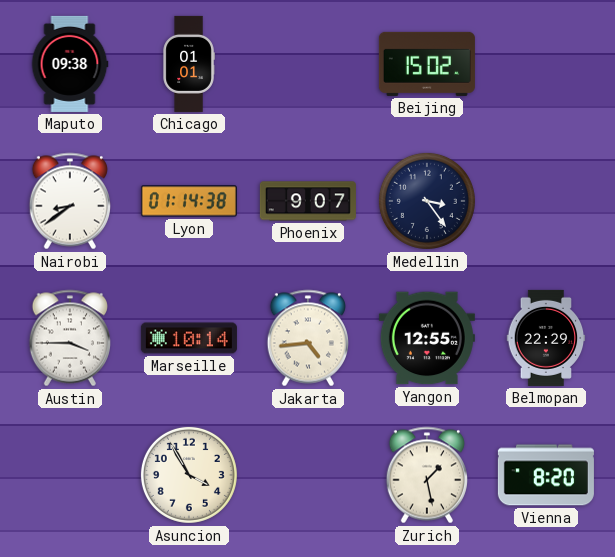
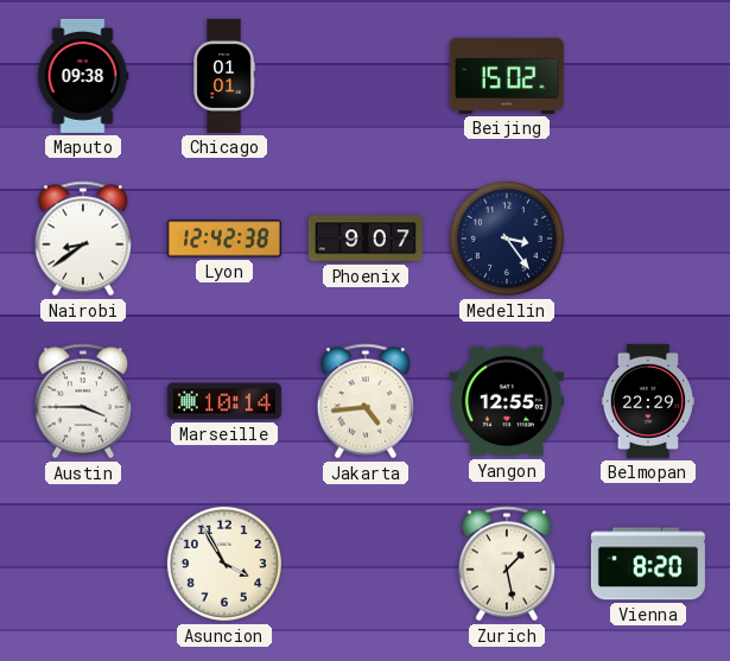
Lyon: 01:14 -> 12:42 (224, 239)
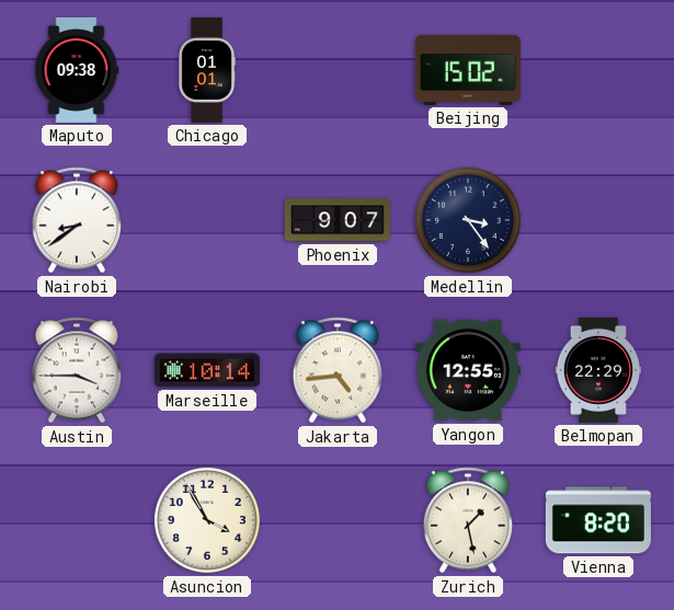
Lyon: 12:42 -> none (224, 239)
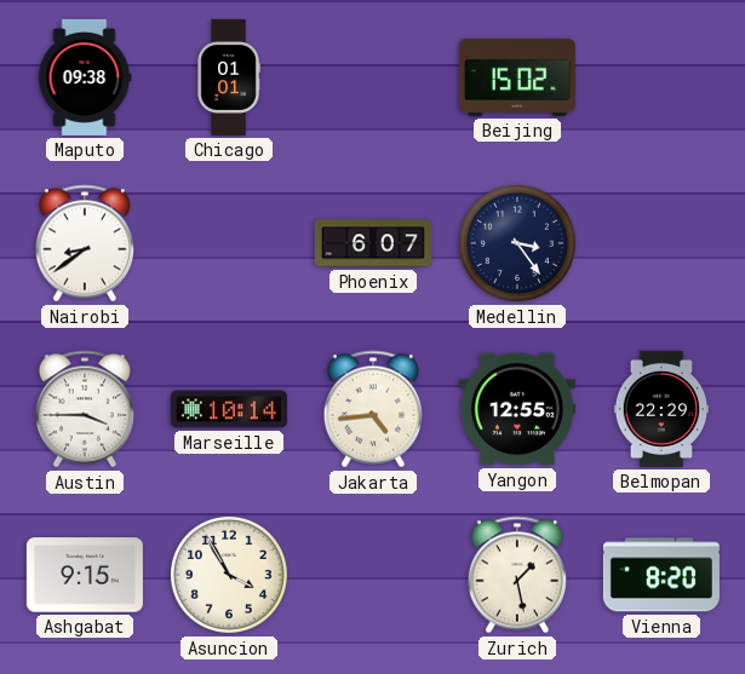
Phoenix: 9:07 -> 6:07 (373, 243)
Ashgabat: none -> 9:15 (85, 575)
